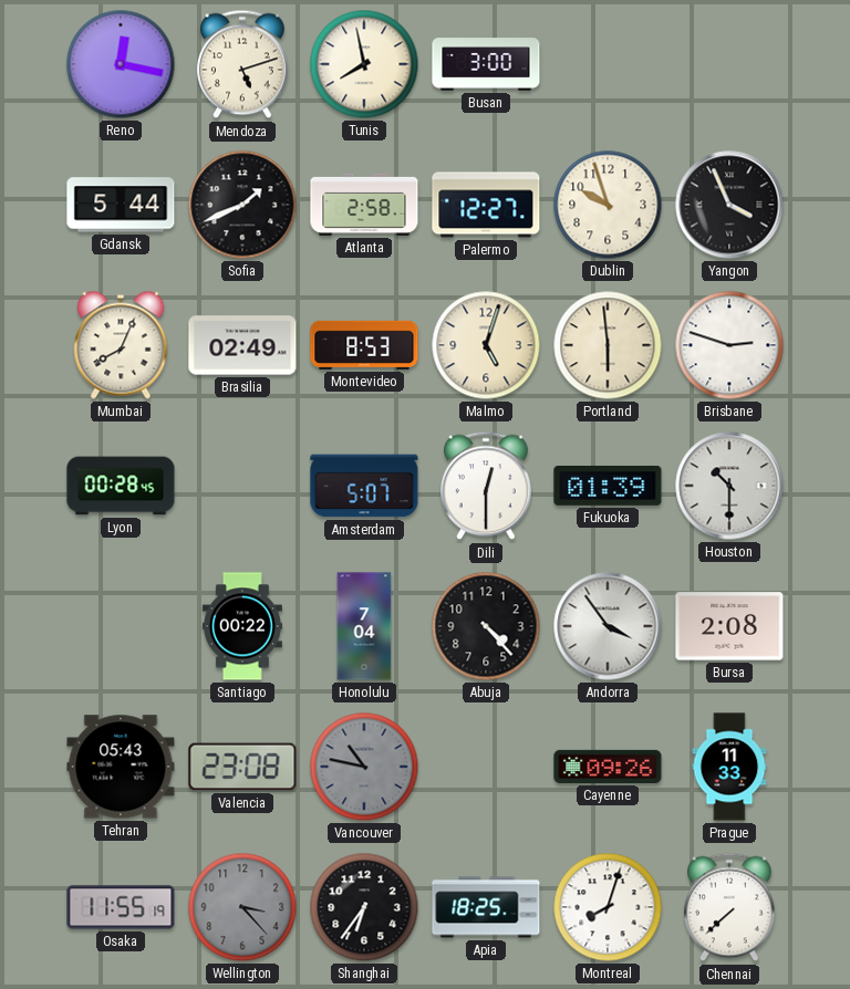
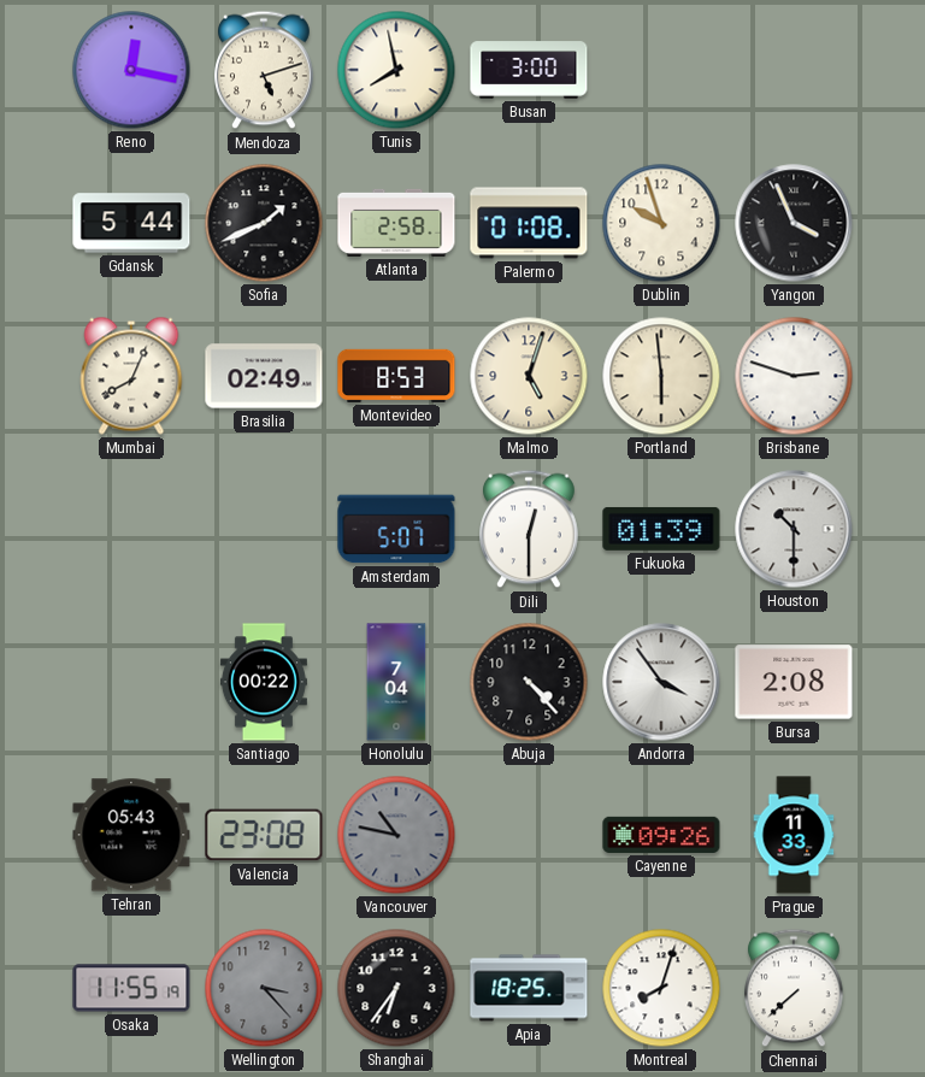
Palermo: 12:27 -> 01:08 (529, 223)
Lyon: 00:28 -> none (121, 486)
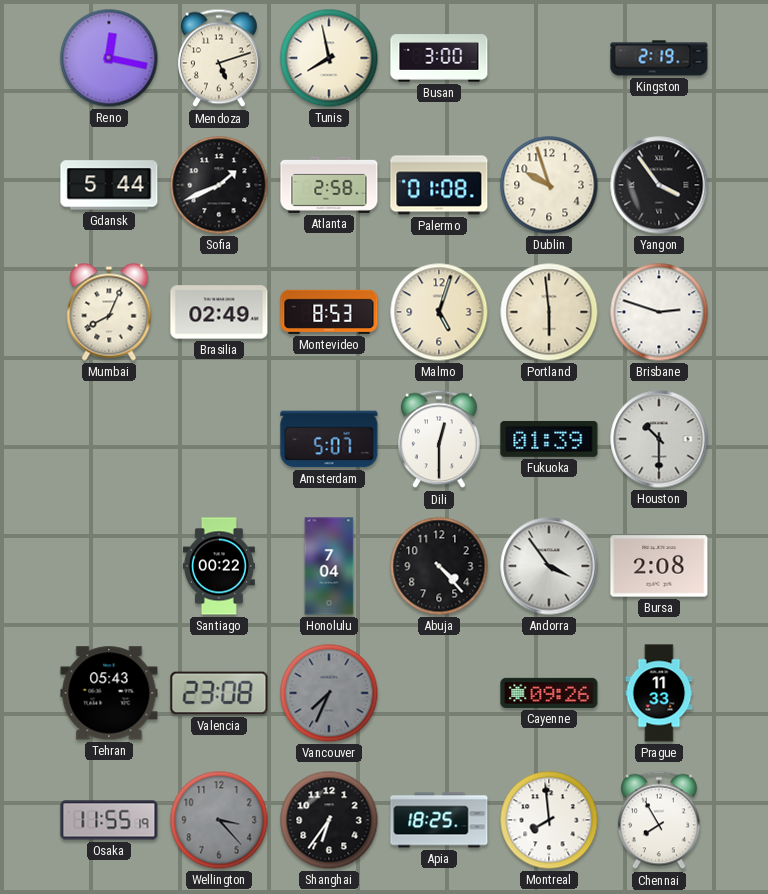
Kingston: none -> 2:19 (659, 58)
Yangon: 3:56 -> 3:54 (659, 185)
Vancouver: 10:47 -> 7:34 (329, 693)
Montreal: 8:03 -> 7:59 (549, 820)
Chennai: 7:38 -> 7:55 (660, 820)
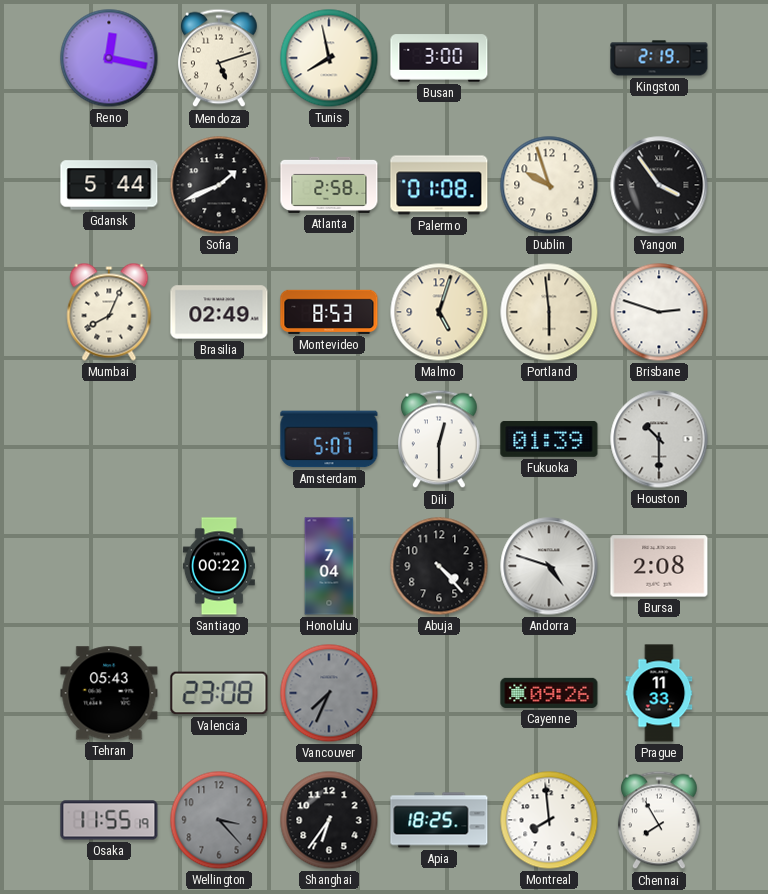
Andorra: 3:54 -> 4:48 (549, 566)
